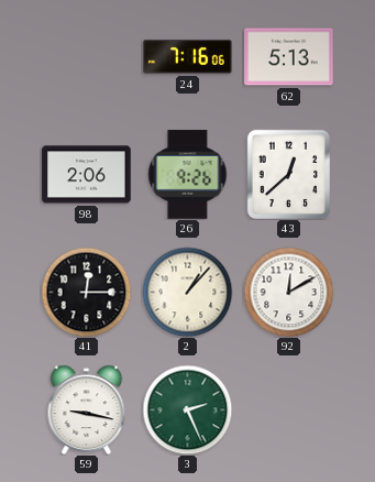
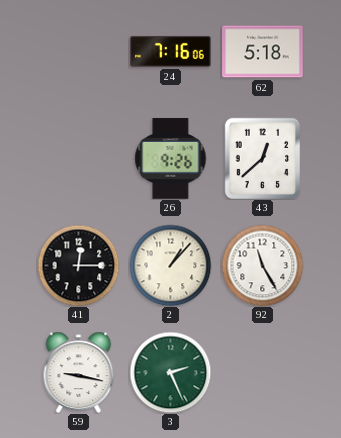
62: 5:13 -> 5:18 (263, 52)
98: 2:06 -> none (87, 175)
92: 12:10 -> 11:25 (262, 265)
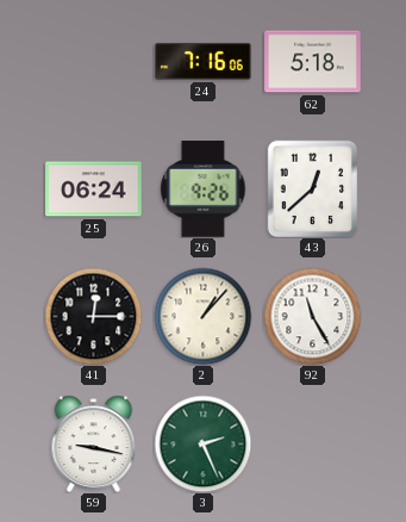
25: none -> 06:24 (94, 189)
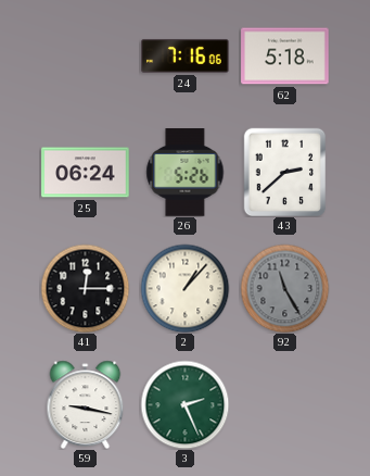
26: 9:26 -> 5:26 (186, 173)
43: 12:38 -> 2:38 (285, 172)
92 dial: white -> grey (284, 288)
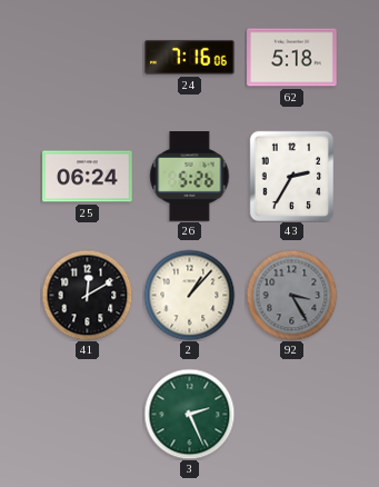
43: 2:38 -> 2:35 (292, 176)
41: 12:15 -> 12:10 (87, 295)
92: 11:25 -> 3:25 (291, 295)
59: 9:17 -> none (86, 404)
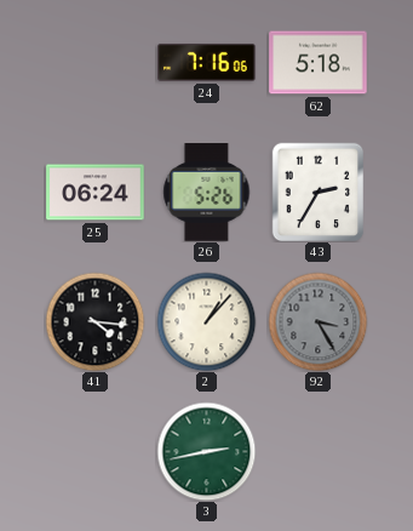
41: 12:10 -> 4:16 (94, 321)
3: 2:26 -> 2:43 (206, 451)
